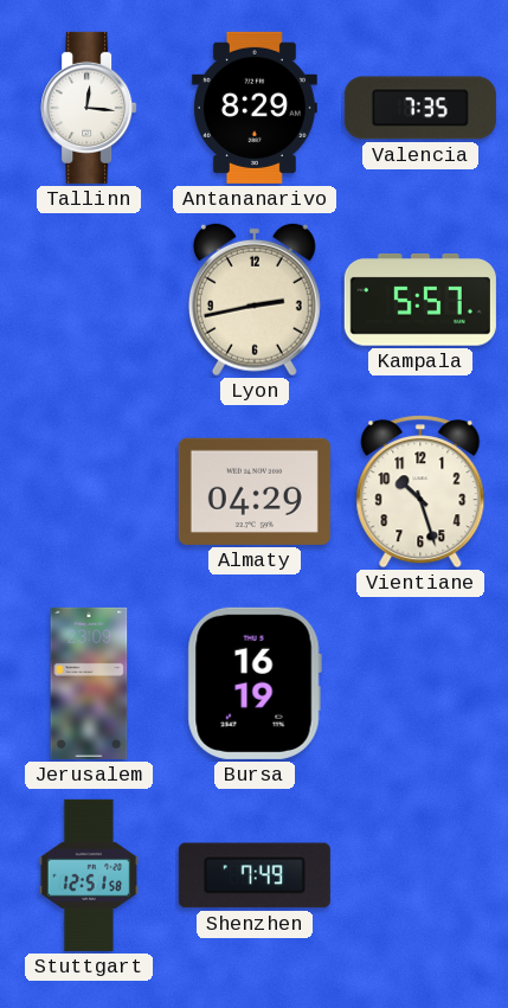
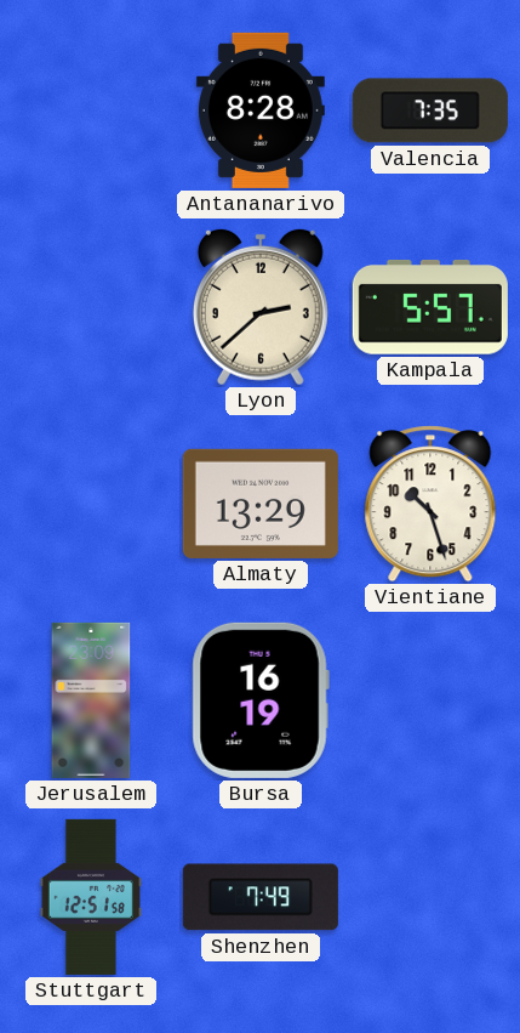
Tallinn: 12:16 -> none (89, 108)
Antananarivo: 8:29 -> 8:28 (261, 110)
Lyon: 2:43 -> 2:38 (261, 307)
Almaty: 04:29 -> 13:29 (261, 504)
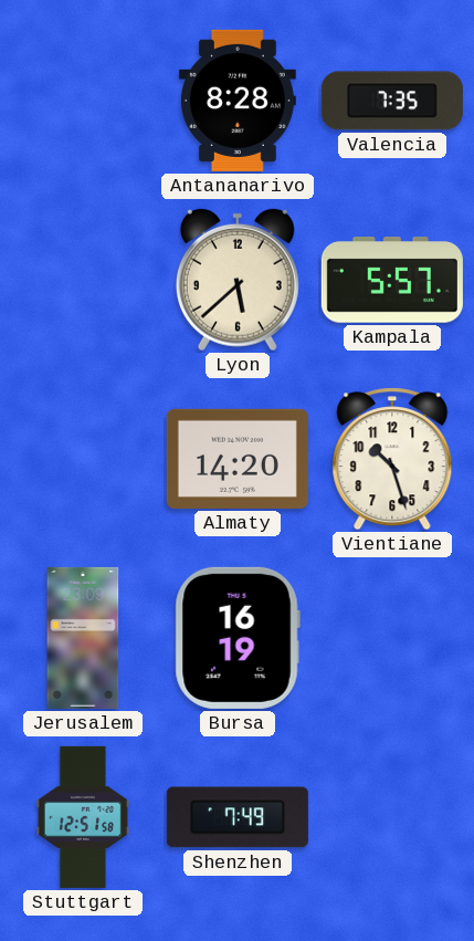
Lyon: 2:38 -> 5:38 (238, 280)
Almaty: 13:29 -> 14:20 (238, 459)
